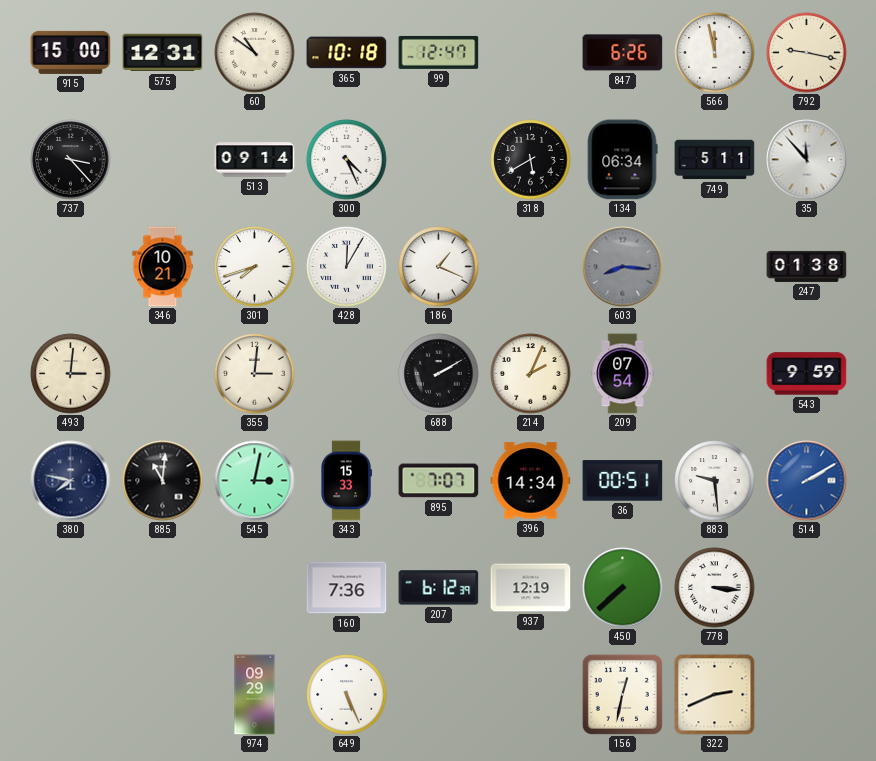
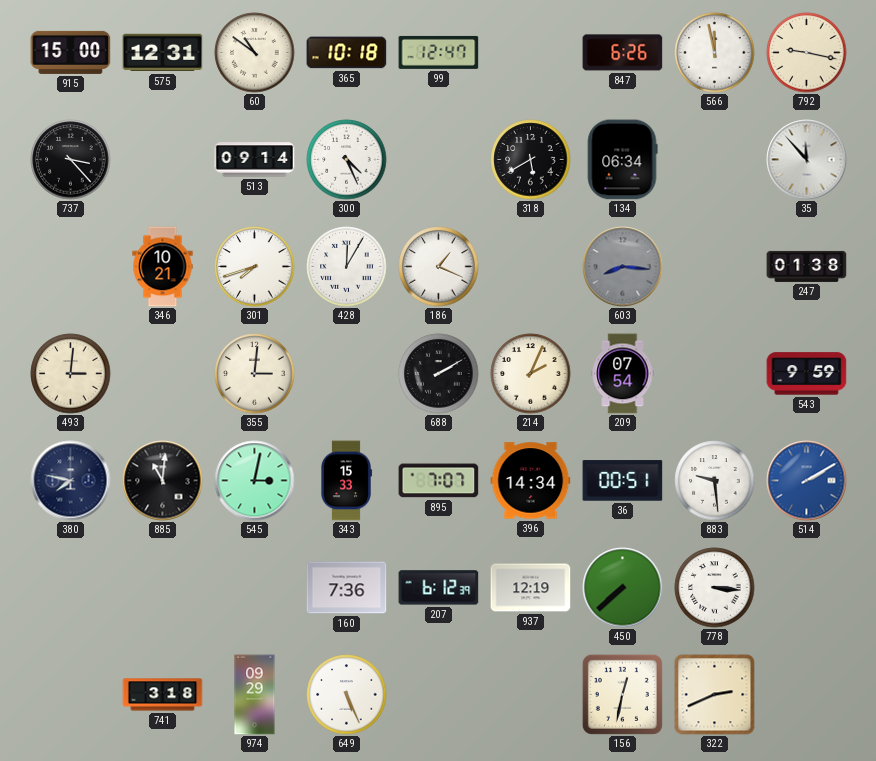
749: 5:11 -> none (715, 160)
741: none -> 3:18 (163, 695)
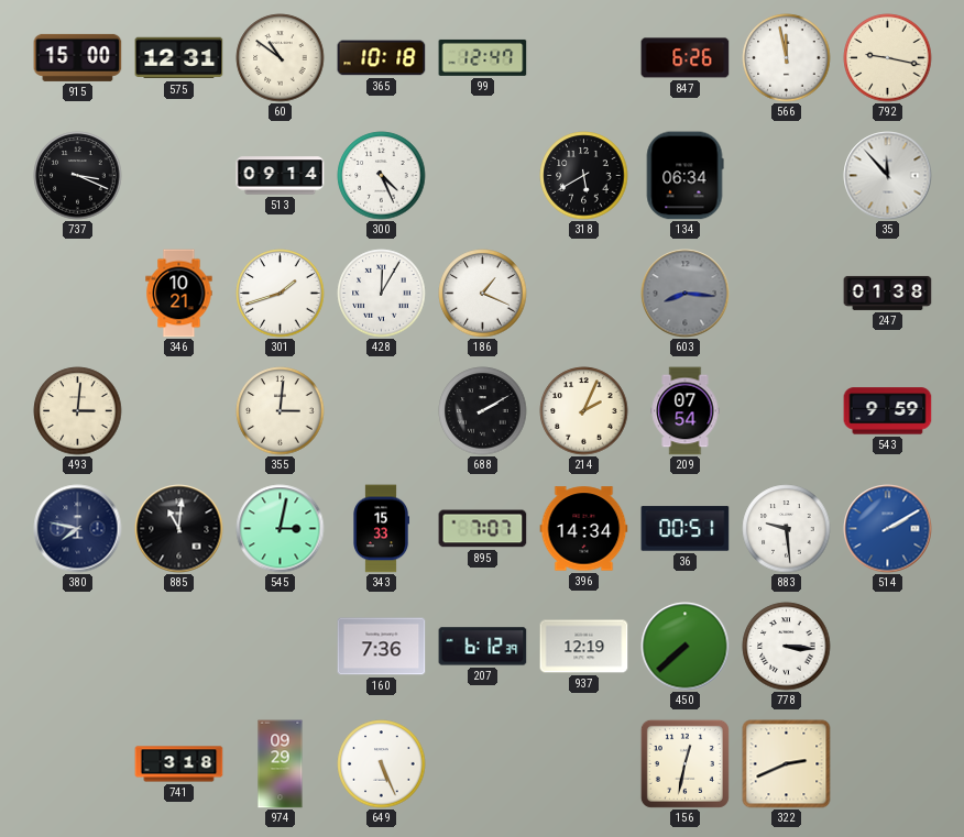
737: 3:23 -> 3:19 (78, 176)
301: 7:42 -> 1:42 (281, 294)
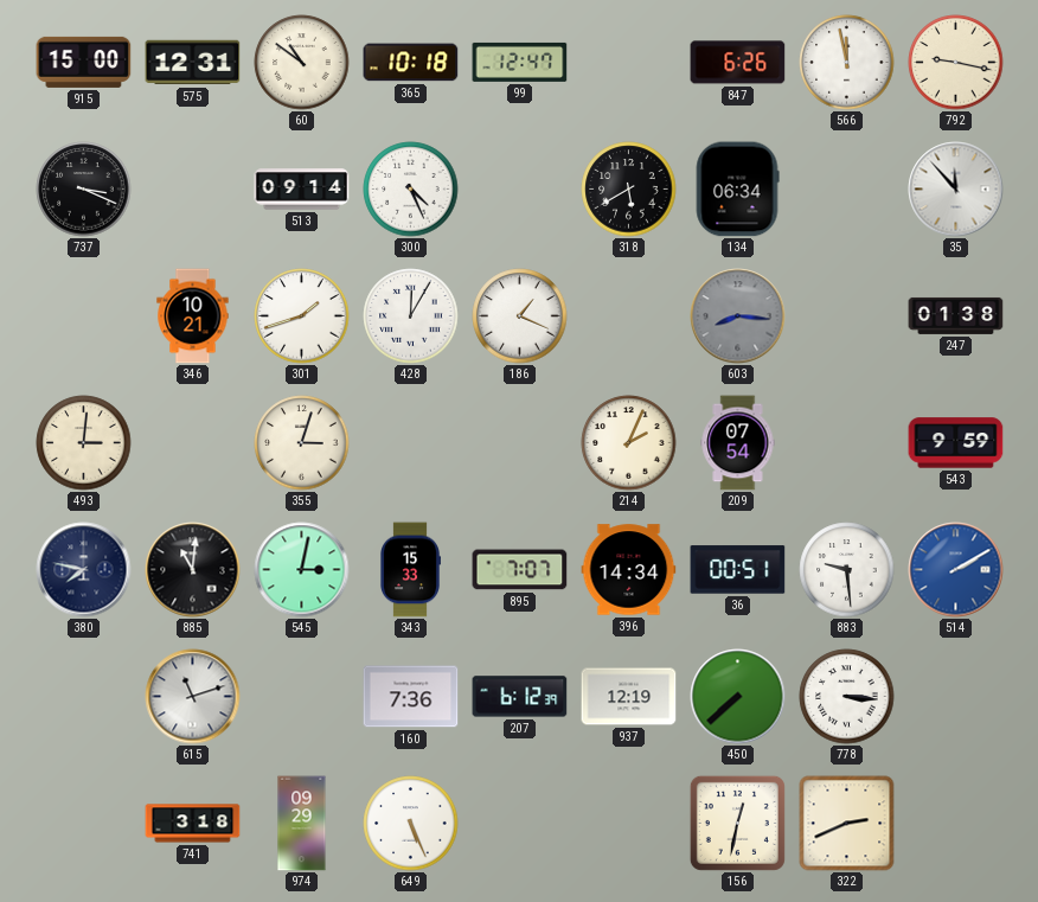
355: 3:01 -> 3:03 (302, 443)
688: 2:10 -> none (483, 411)
615: none -> 11:12 (193, 697)
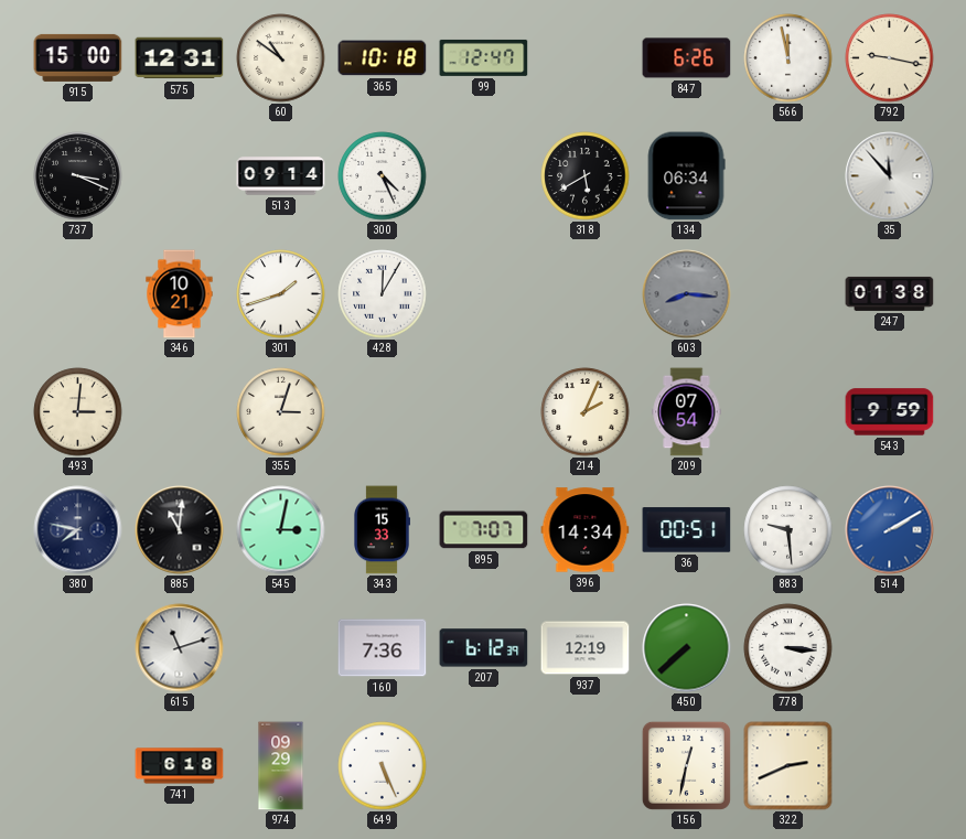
186: 1:19 -> none (520, 316)
741: 3:18 -> 6:18 (180, 766)
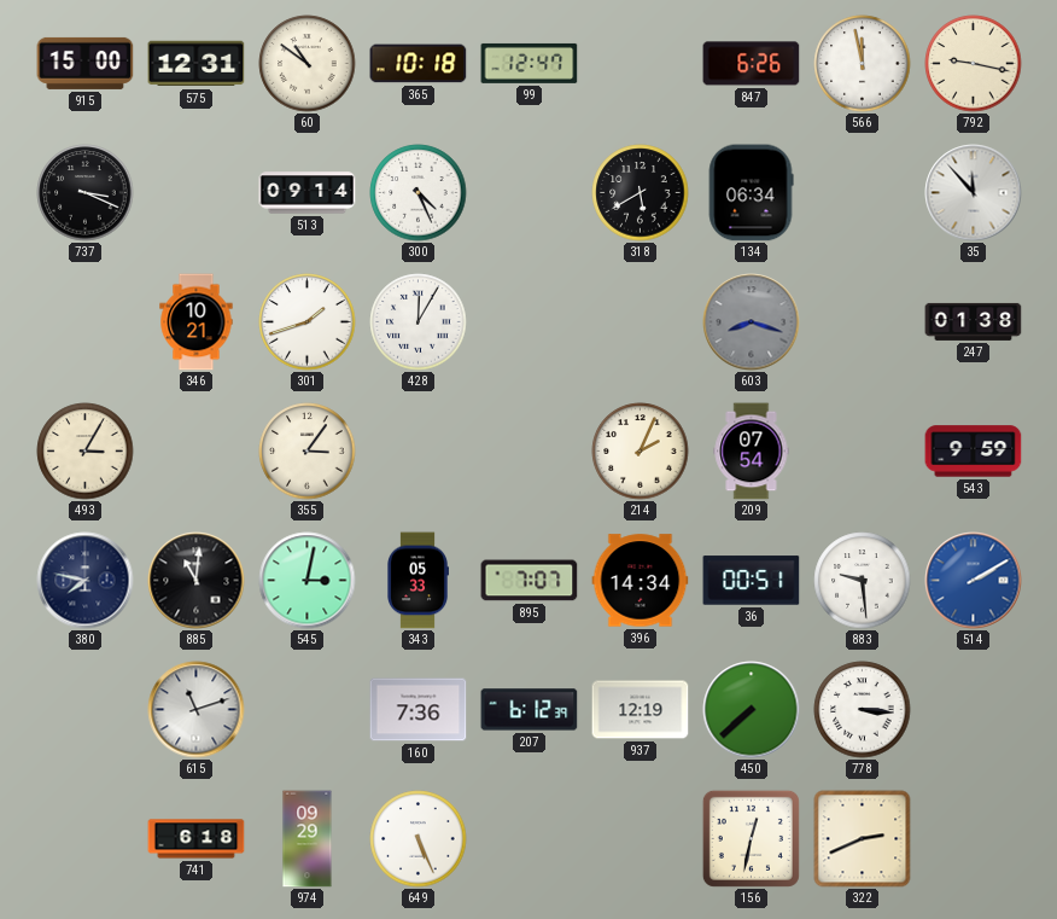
603: 8:16 -> 8:18 (752, 322)
493: 3:01 -> 3:05 (86, 452)
355: 3:03 -> 3:06 (308, 452)
343: 15:33 -> 05:33 (417, 581)
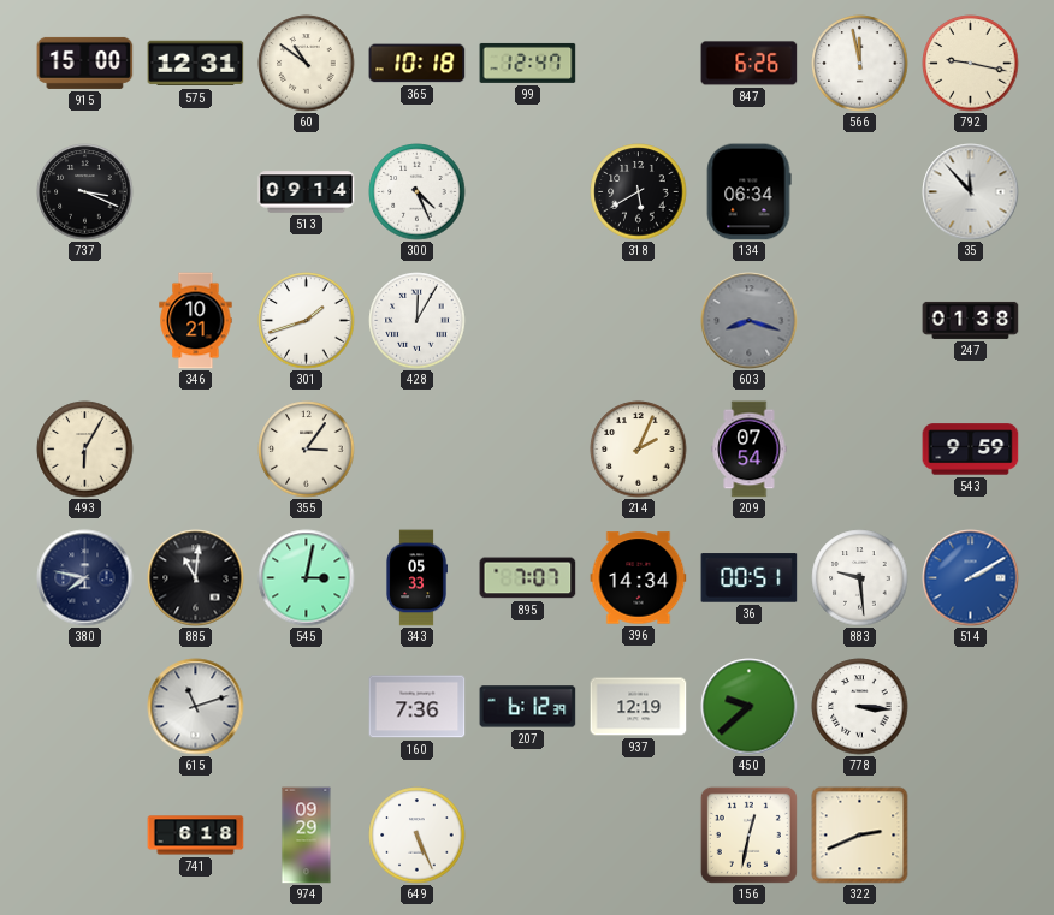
493: 3:05 -> 6:05 (85, 450)
450: 7:38 -> 9:38 (750, 707)
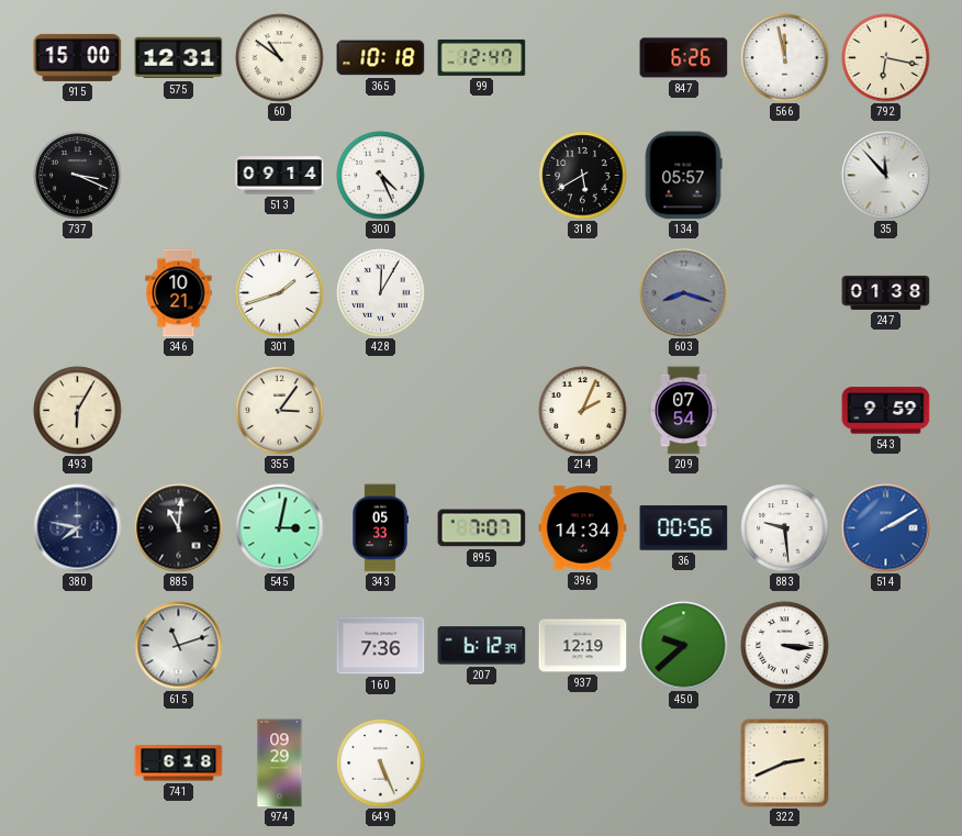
792: 9:17 -> 6:17 (886, 58)
134: 06:34 -> 05:57 (683, 176)
36: 00:51 -> 00:56 (684, 528)
156: 12:32 -> none (748, 834)
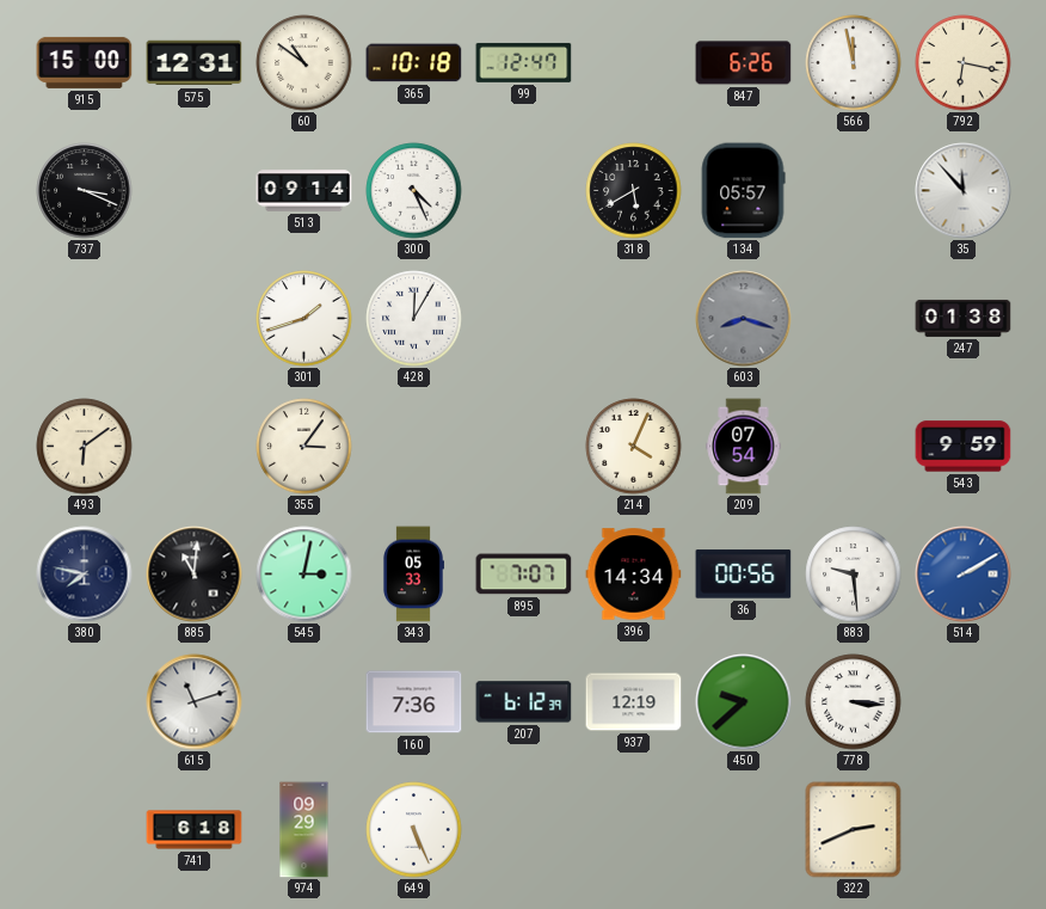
346: 10:21 -> none (179, 293)
493: 6:05 -> 6:09 (85, 447)
214: 2:04 -> 4:04 (634, 447)
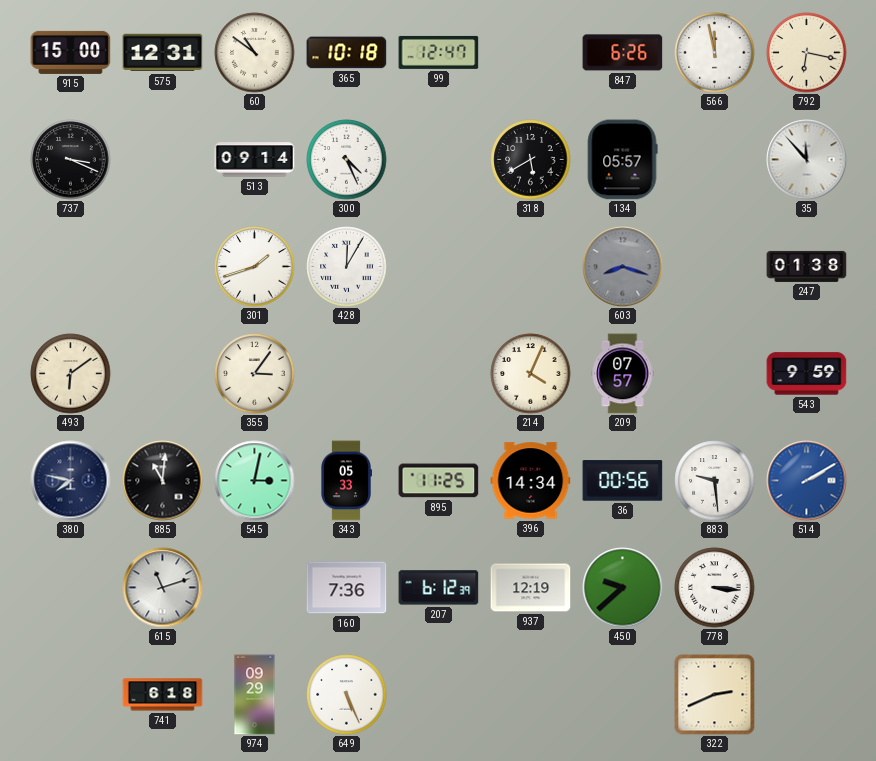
209: 07:54 -> 07:57 (623, 374)
895: 7:07 -> 11:25 (439, 481)
